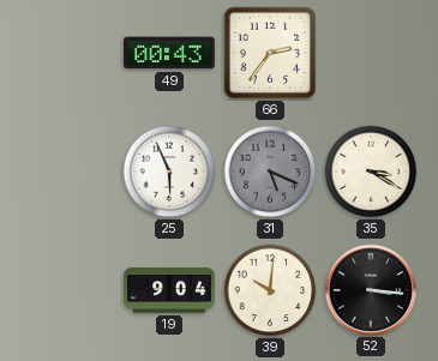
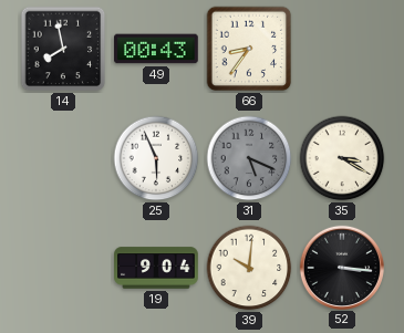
14: none -> 7:58 (63, 49)
66: 2:36 -> 8:36 (249, 49)
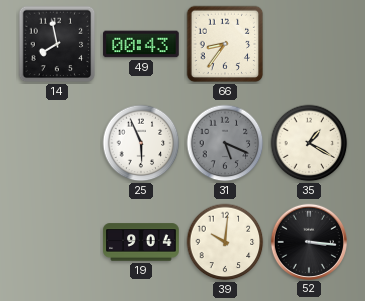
35: 3:20 -> 1:20 (309, 143)
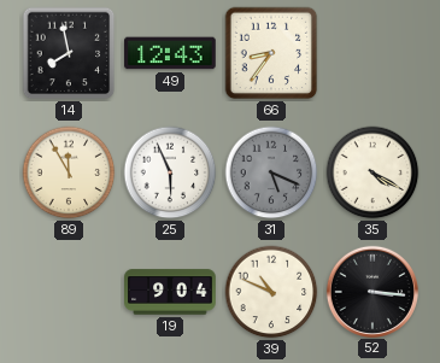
49: 00:43 -> 12:43 (170, 53)
89: none -> 11:55 (69, 172)
35: 1:20 -> 4:20 (372, 172)
39: 10:01 -> 10:49 (271, 292)
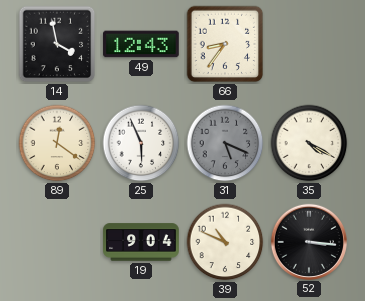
14: 7:58 -> 3:58 (57, 44)
89: 11:55 -> 12:21 (57, 143)
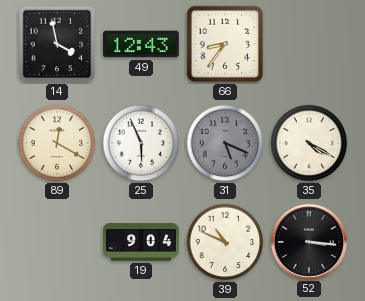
89: 12:21 -> 12:20 (57, 143)
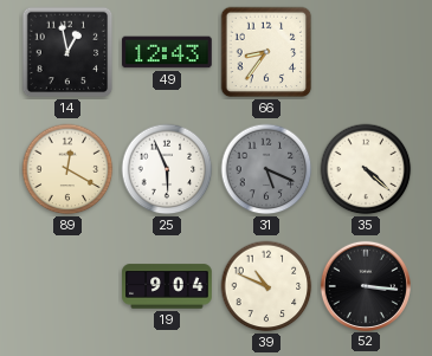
14: 3:58 -> 12:58 (67, 52)
35: 4:20 -> 4:22 (366, 169)
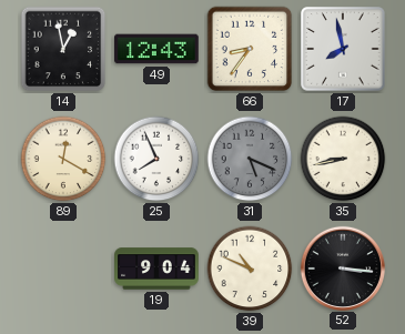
17: none -> 7:58 (343, 49)
25: 5:56 -> 7:56 (156, 159)
35: 4:22 -> 8:43 (343, 159)
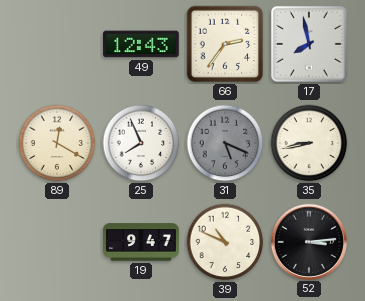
14: 12:58 -> none (63, 49)
66: 8:36 -> 2:36 (225, 44)
19: 9:04 -> 9:47 (141, 242)
52: 3:16 -> 3:14 (308, 241)
